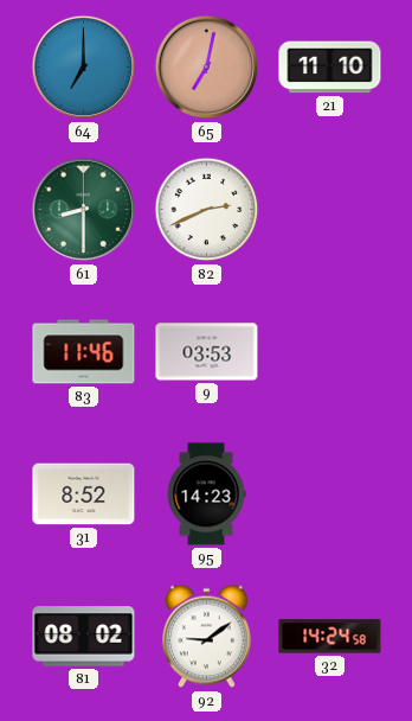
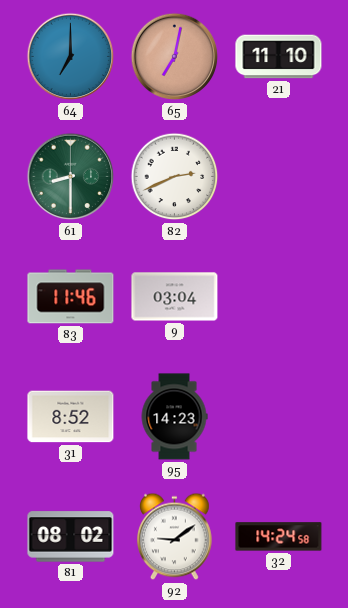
9: 03:53 -> 03:04 (175, 297)
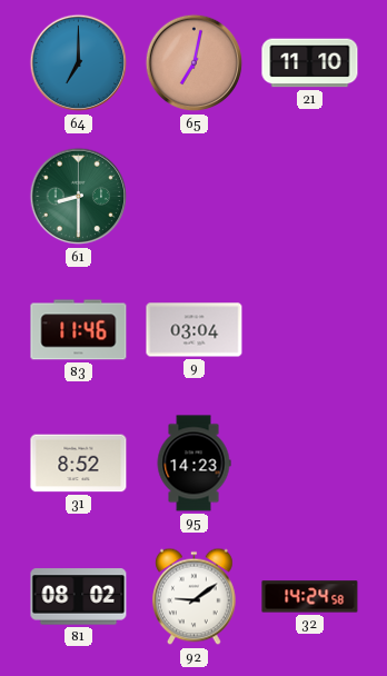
82: 2:41 -> none (175, 177)
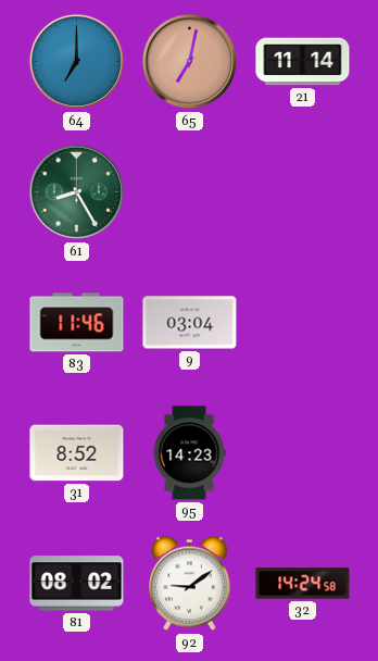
21: 11:10 -> 11:14 (303, 62)
61: 8:30 -> 8:25 (77, 192)
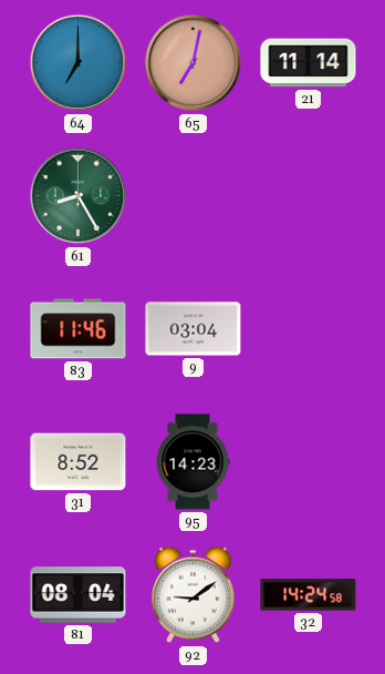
81: 08:02 -> 08:04 (79, 595)
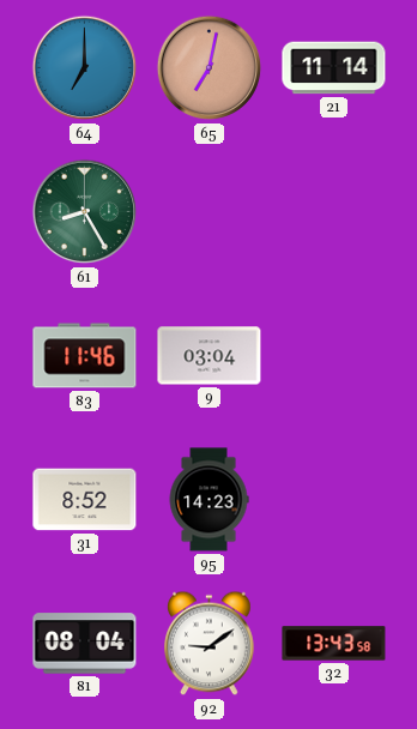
32: 14:24 -> 13:43 (334, 644)
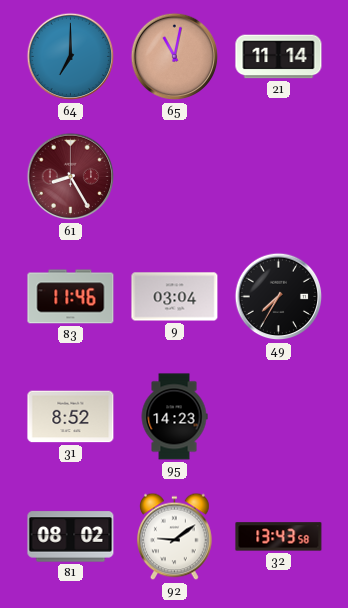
65: 7:02 -> 11:02 (175, 57)
61 dial: green -> burgundy (71, 177)
49: none -> 7:35 (279, 297)
81: 08:04 -> 08:02 (71, 537)
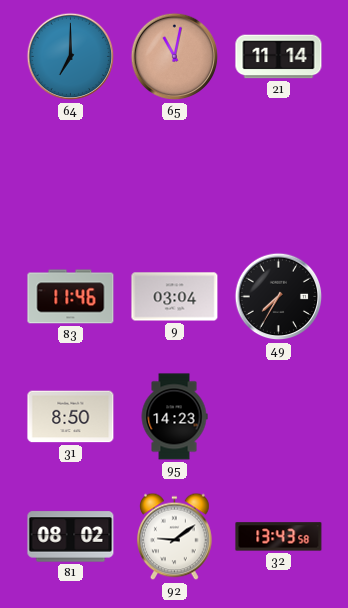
61: 8:25 -> none (71, 177)
31: 8:52 -> 8:50 (71, 417)
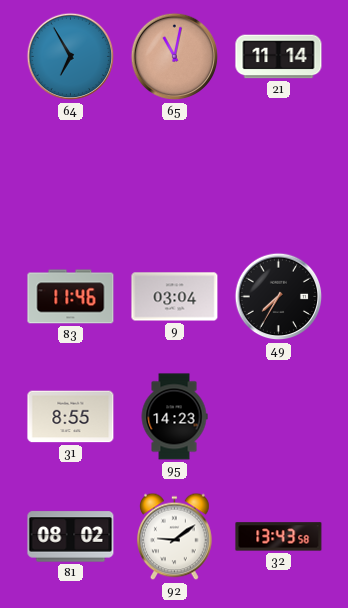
64: 7:00 -> 6:55 (71, 57)
31: 8:50 -> 8:55 (71, 417)
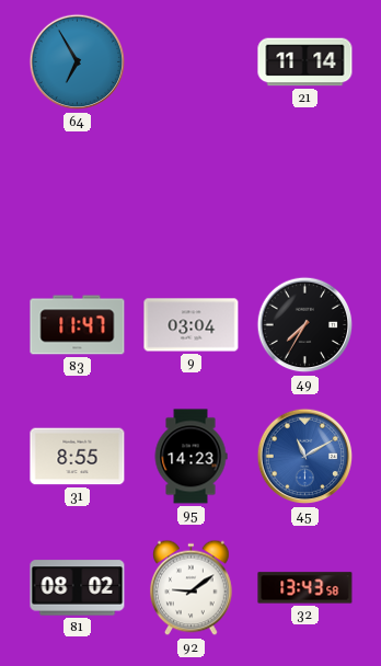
65: 11:02 -> none (175, 57)
83: 11:46 -> 11:47 (78, 325)
45: none -> 11:10 (305, 457)
